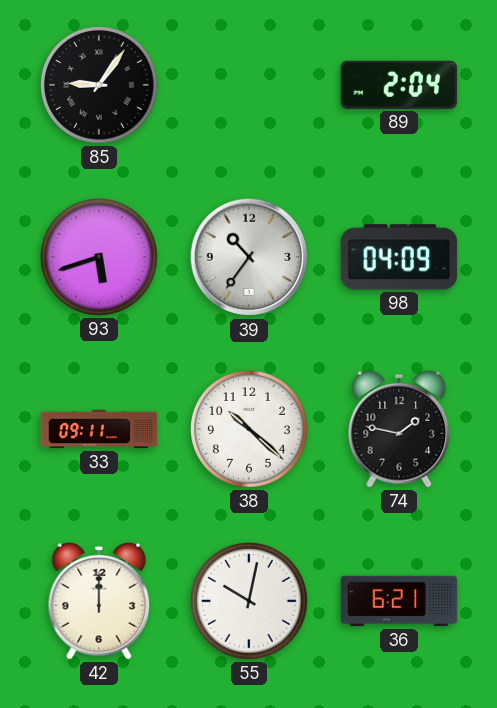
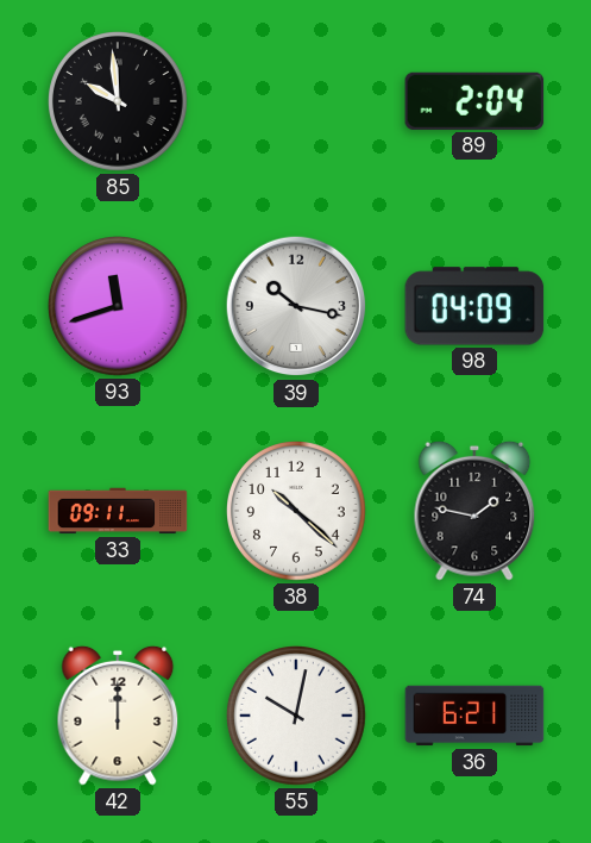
85: 9:06 -> 9:59 (119, 102)
93: 5:42 -> 11:42 (119, 307)
39: 10:36 -> 10:17 (296, 306)
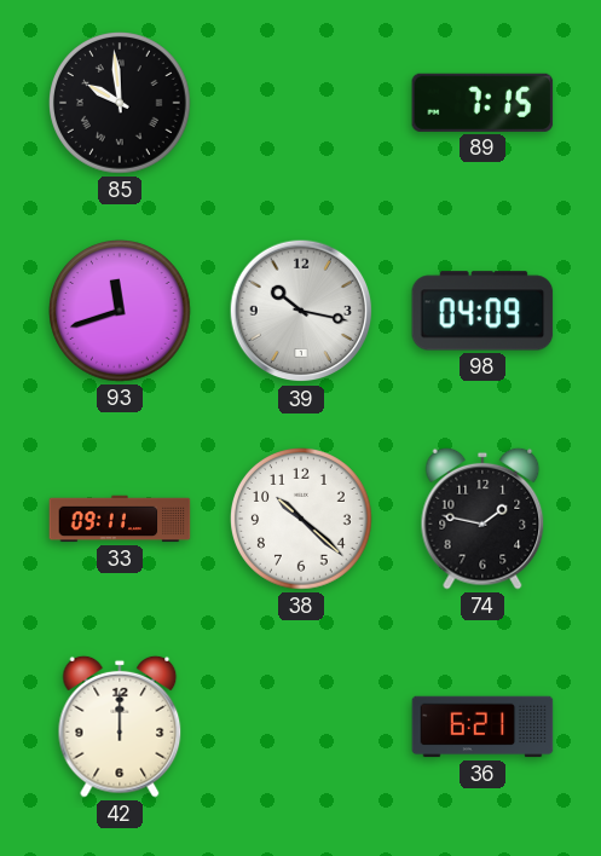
89: 2:04 -> 7:15 (482, 103)
55: 10:02 -> none (297, 717)
